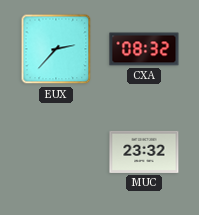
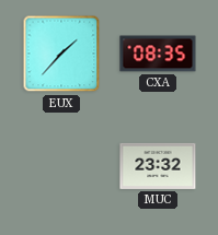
EUX: 2:37 -> 1:37 (61, 54)
CXA: 08:32 -> 08:35 (158, 54)
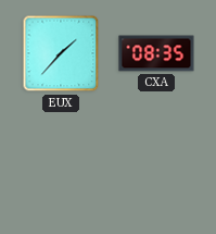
MUC: 23:32 -> none (158, 166)
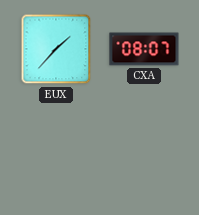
CXA: 08:35 -> 08:07 (144, 49)
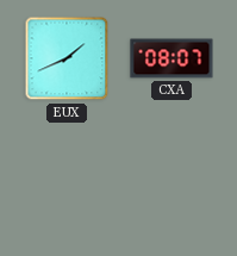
EUX: 1:37 -> 1:41 (67, 58)
